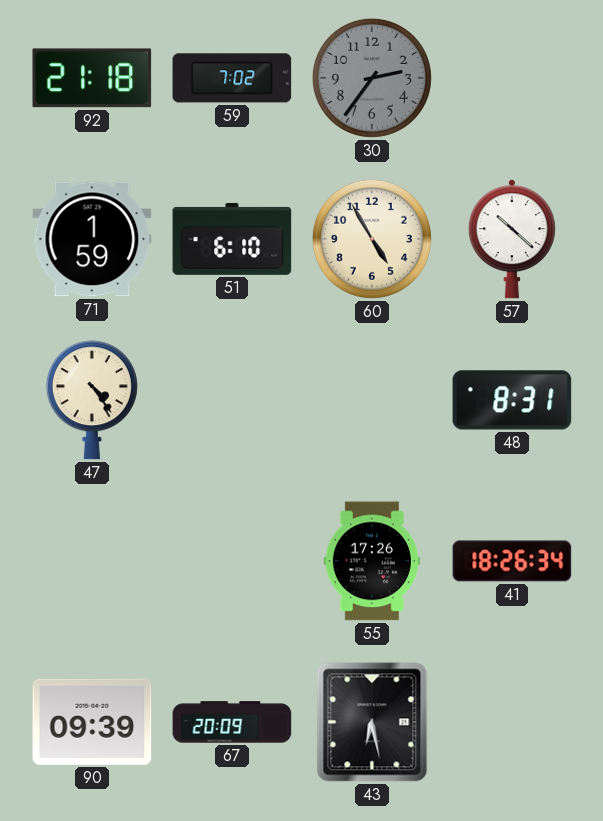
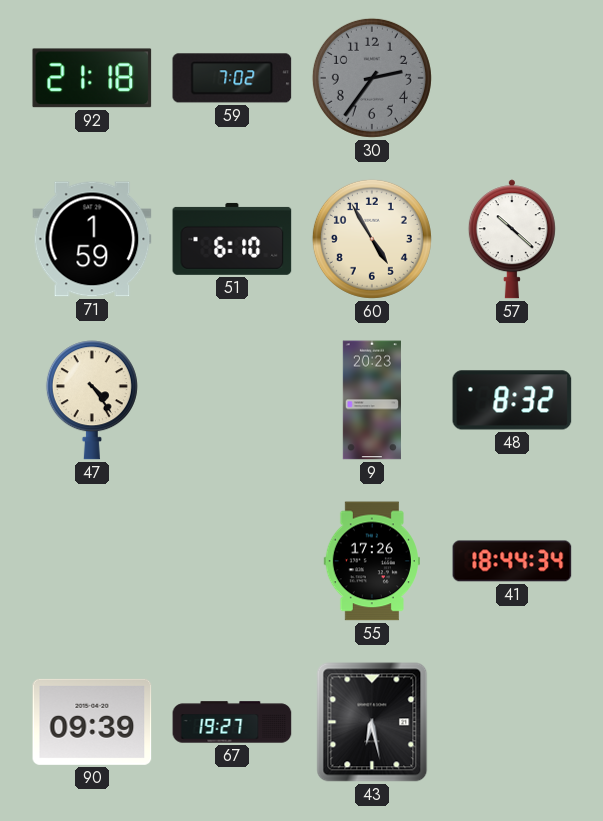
9: none -> 20:23 (372, 400)
48: 8:31 -> 8:32 (512, 400)
41: 18:26 -> 18:44 (512, 561)
67: 20:09 -> 19:27 (232, 722)
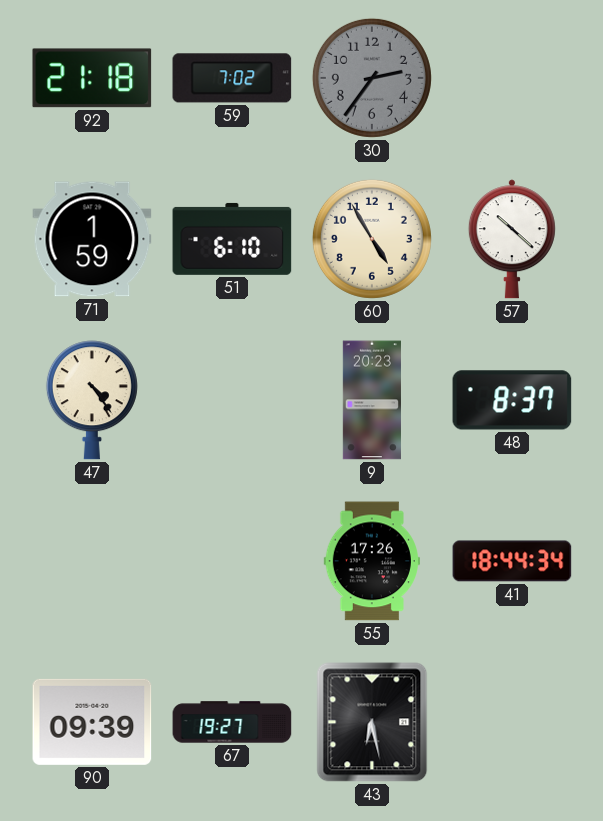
48: 8:32 -> 8:37 (512, 400)
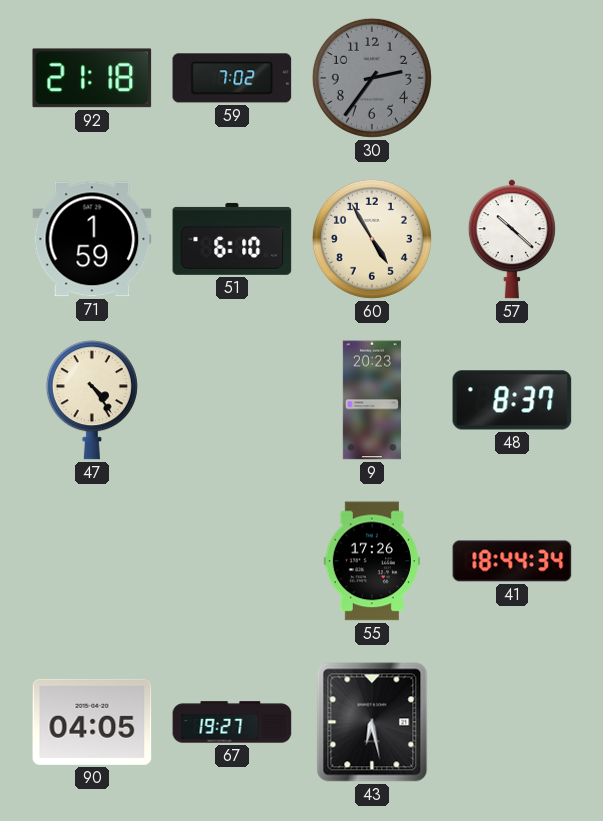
90: 09:39 -> 04:05 (92, 722)
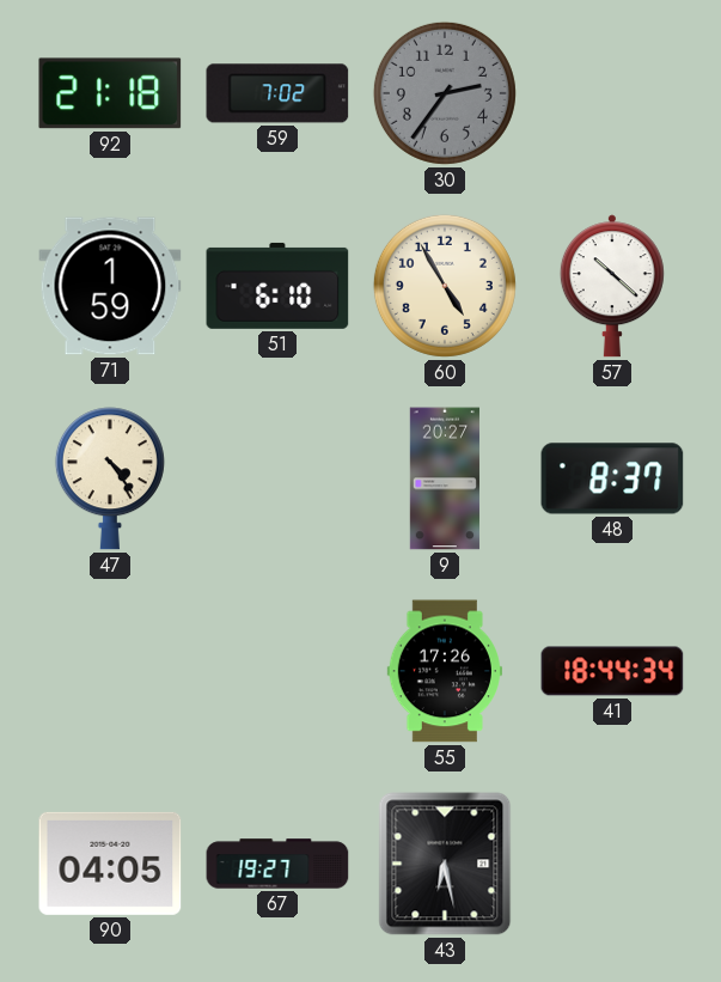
9: 20:23 -> 20:27 (445, 478)
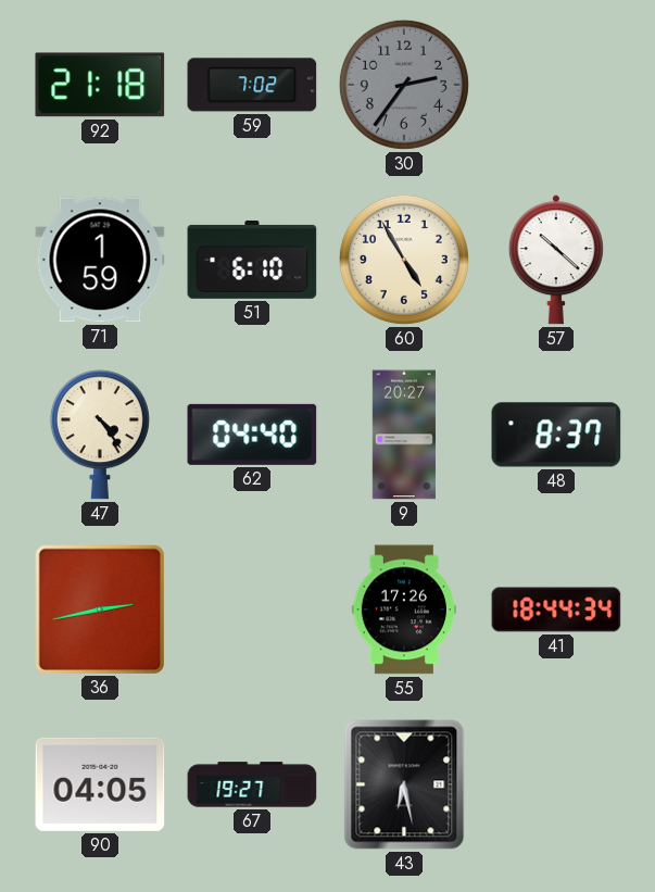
62: none -> 04:40 (252, 435)
36: none -> 2:43 (99, 608)
